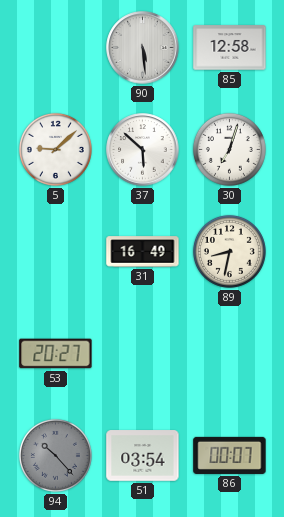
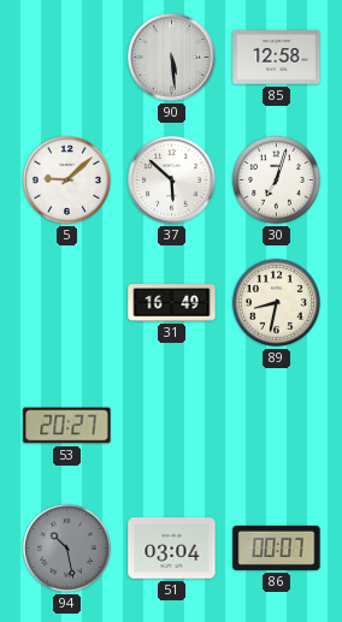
94: 10:23 -> 10:28 (66, 547)
51: 03:54 -> 03:04 (172, 549)
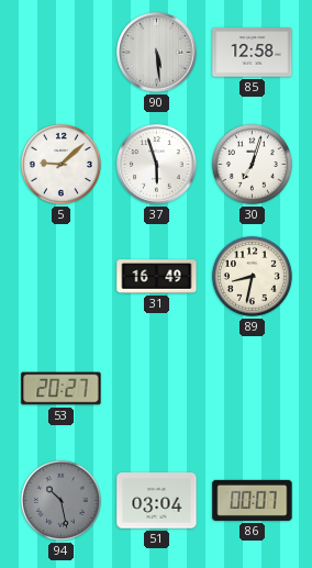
37: 5:52 -> 5:57 (157, 165)
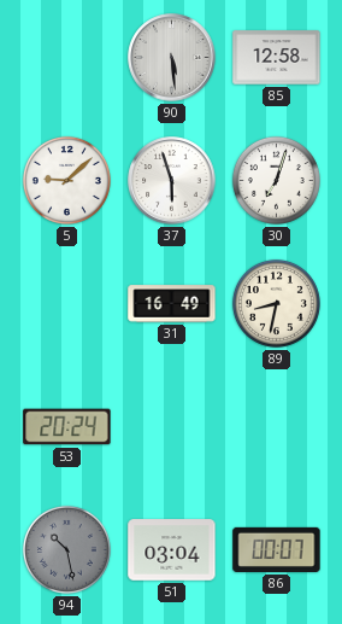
53: 20:27 -> 20:24 (67, 427)
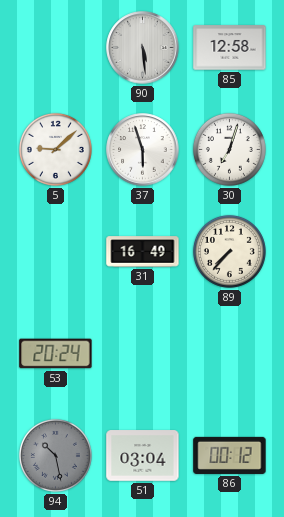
89: 8:32 -> 7:37 (229, 251)
86: 00:07 -> 00:12 (230, 455)
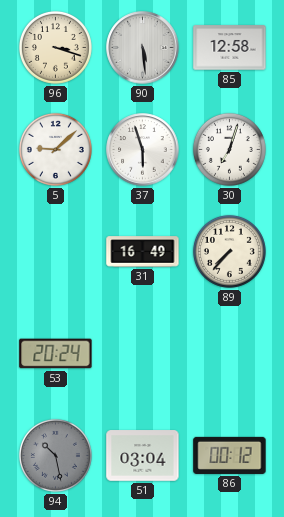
96: none -> 3:18 (55, 47)
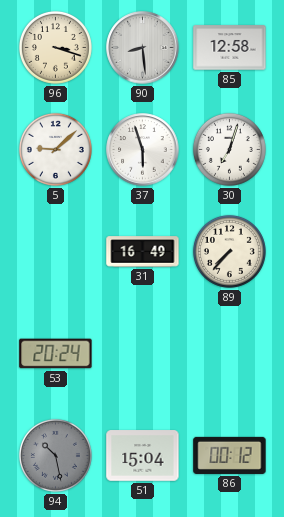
90: 5:29 -> 8:29 (143, 48)
51: 03:04 -> 15:04 (143, 456)
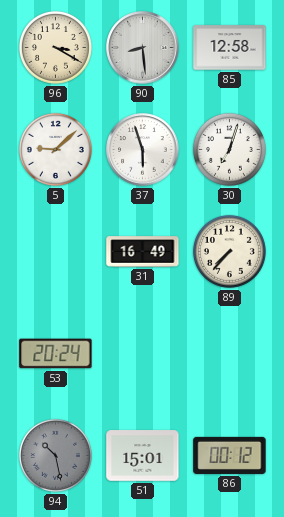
96: 3:18 -> 3:20 (55, 47)
51: 15:04 -> 15:01 (143, 456)
